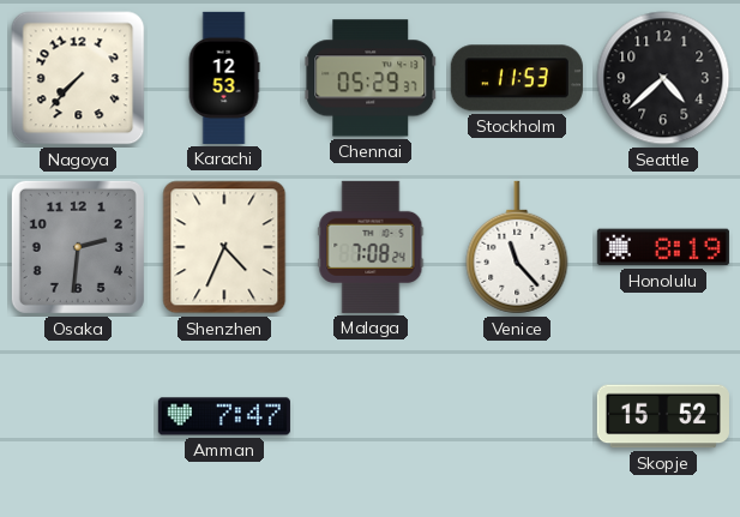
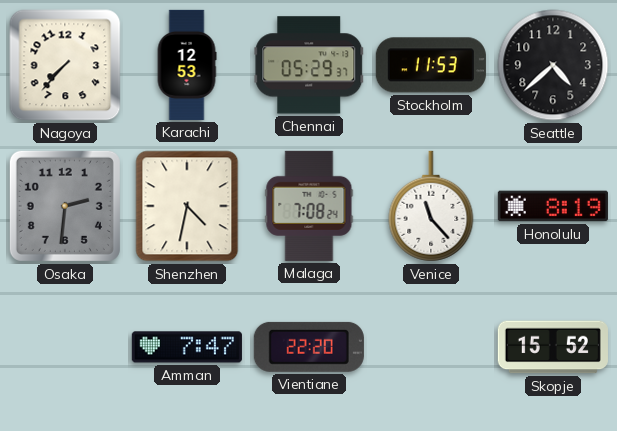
Shenzhen: 4:34 -> 4:32 (187, 206)
Vientiane: none -> 22:20 (309, 347)
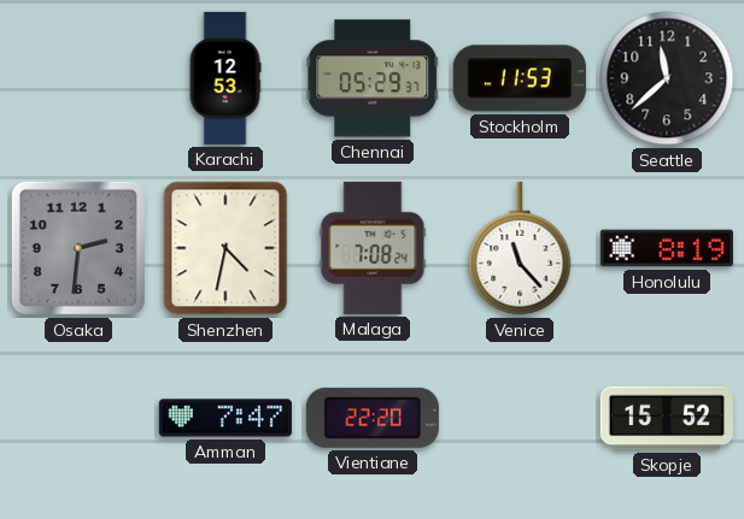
Nagoya: 7:37 -> none (65, 65)
Seattle: 4:38 -> 11:38 (667, 78)
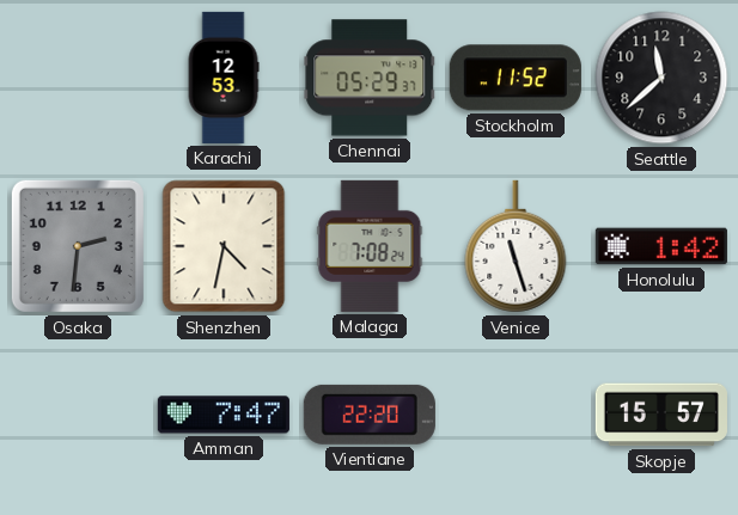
Stockholm: 11:53 -> 11:52 (516, 78)
Venice: 11:23 -> 11:27 (516, 246)
Honolulu: 8:19 -> 1:42 (661, 246)
Skopje: 15:52 -> 15:57 (661, 415)
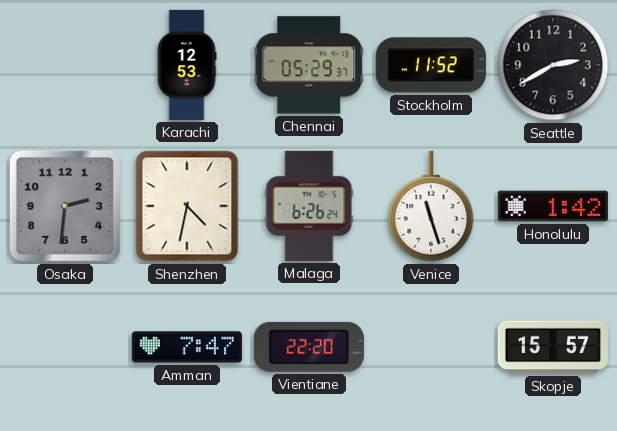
Seattle: 11:38 -> 2:40 (553, 65)
Malaga: 7:08 -> 6:26 (309, 206)
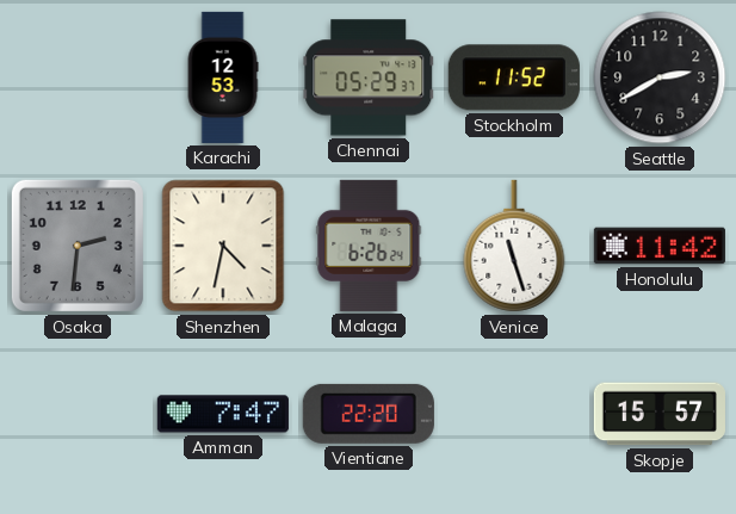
Honolulu: 1:42 -> 11:42 (660, 246)
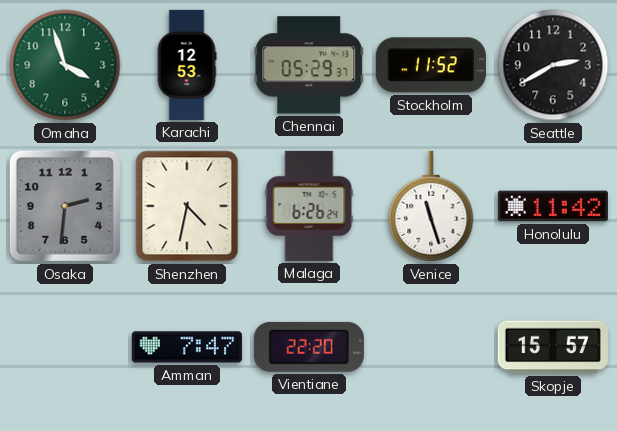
Omaha: none -> 3:57 (65, 65)
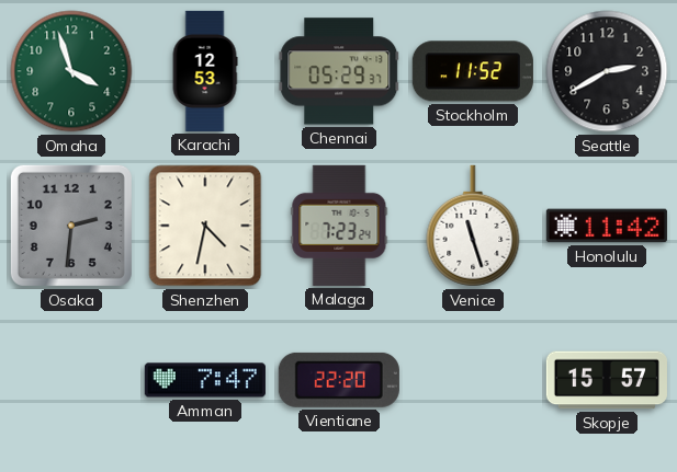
Malaga: 6:26 -> 7:23 (339, 226)
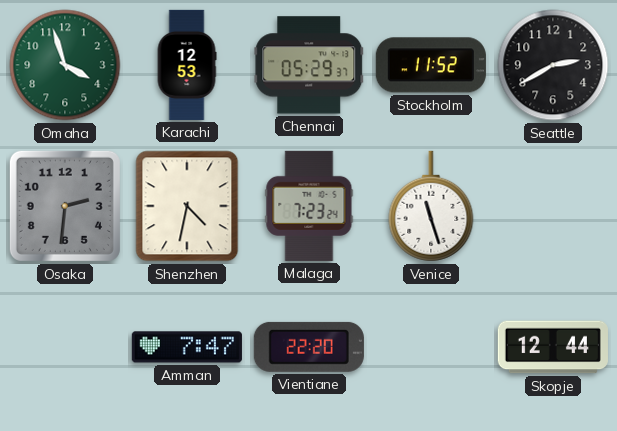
Honolulu: 11:42 -> none (607, 226)
Skopje: 15:57 -> 12:44 (553, 347)
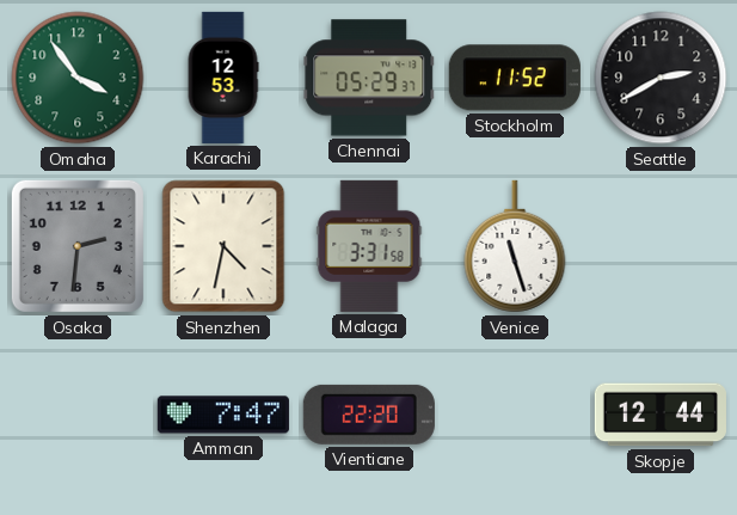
Omaha: 3:57 -> 3:54 (78, 78)
Malaga: 7:23 -> 3:31 (369, 246)
